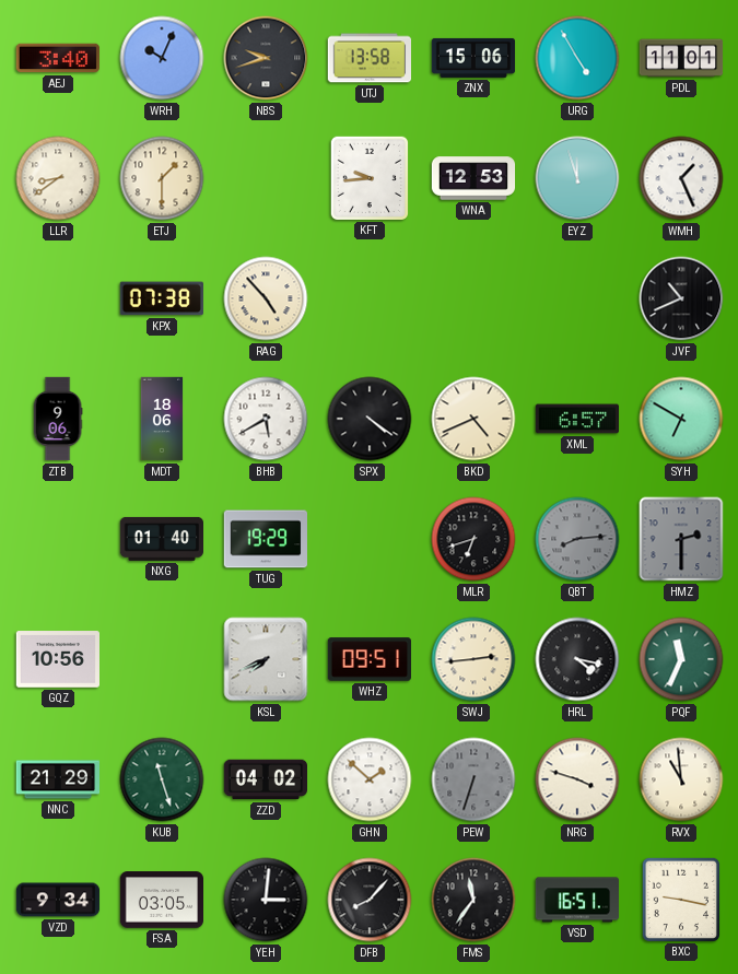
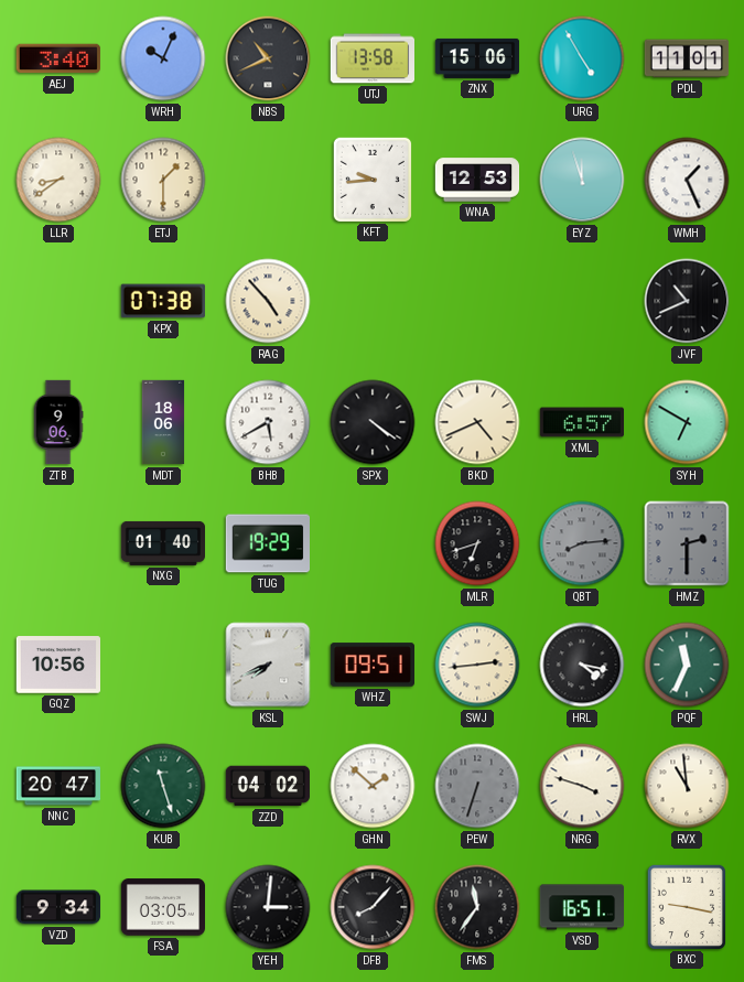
NBS: 9:42 -> 10:41 (268, 58)
NNC: 21:29 -> 20:47 (58, 786)
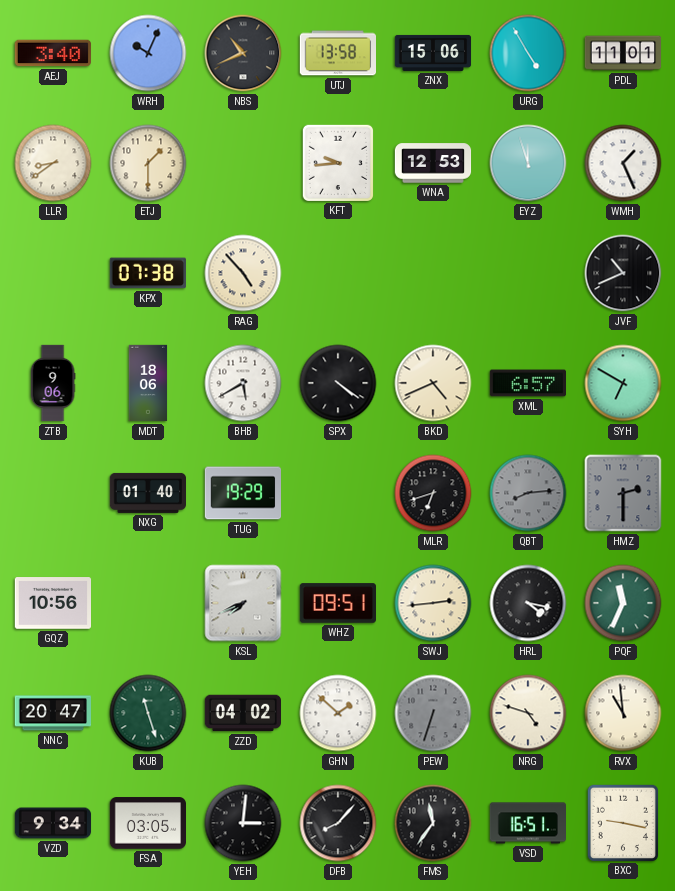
NRG: 3:48 -> 4:48 (528, 713)
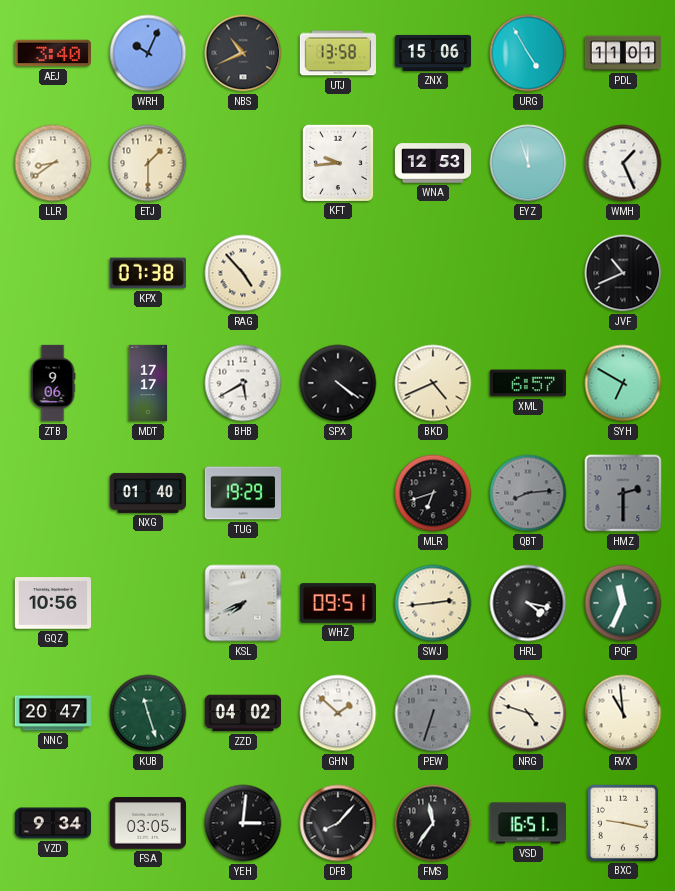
MDT: 18:06 -> 17:17 (148, 383)
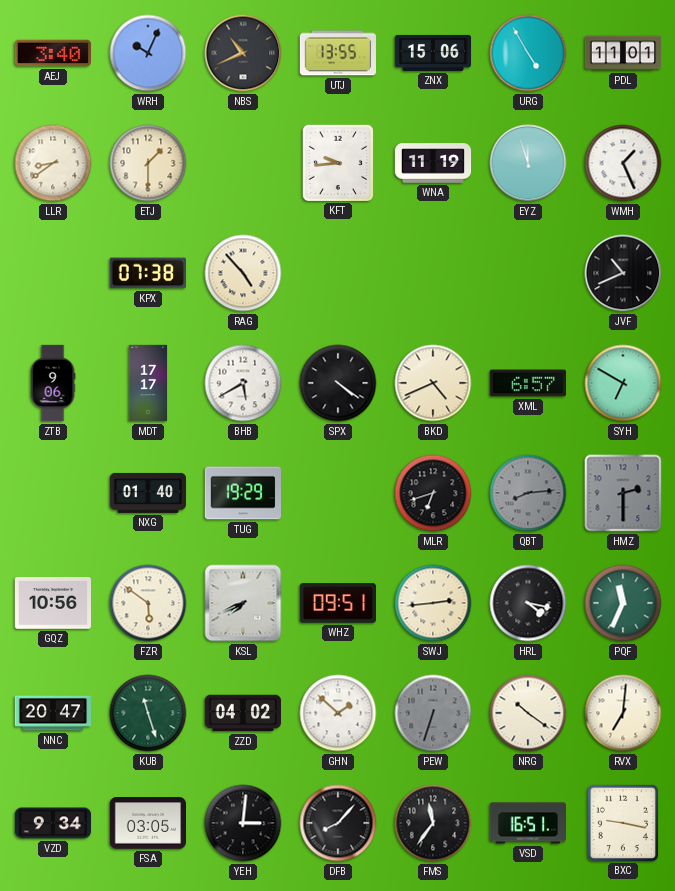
UTJ: 13:58 -> 13:55 (337, 53)
WNA: 12:53 -> 11:19 (433, 163)
FZR: none -> 5:51 (148, 603)
NRG: 4:48 -> 10:21 (528, 713)
RVX: 10:59 -> 7:01 (623, 713)
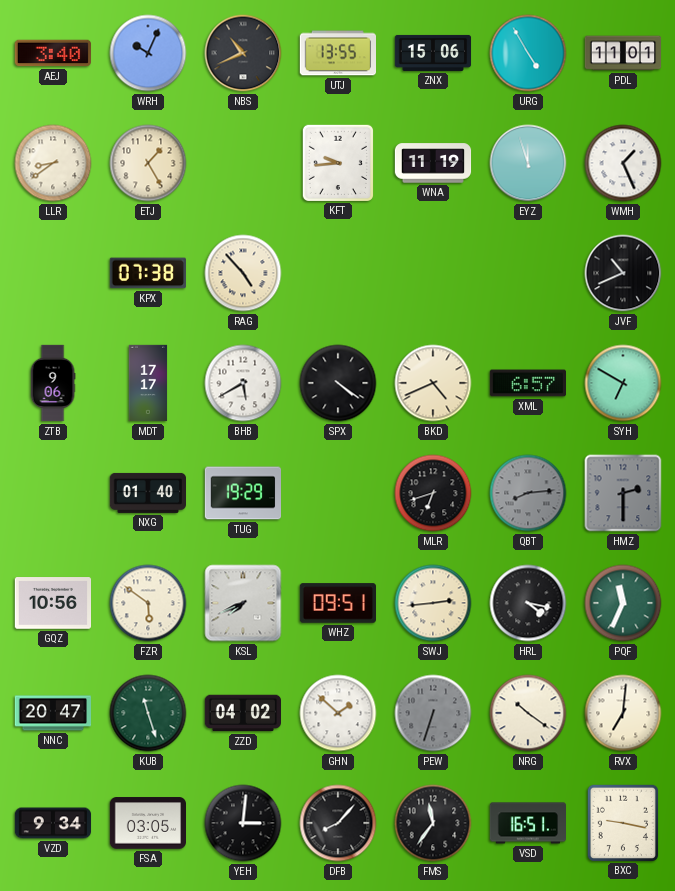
ETJ: 1:30 -> 1:25 (148, 163)
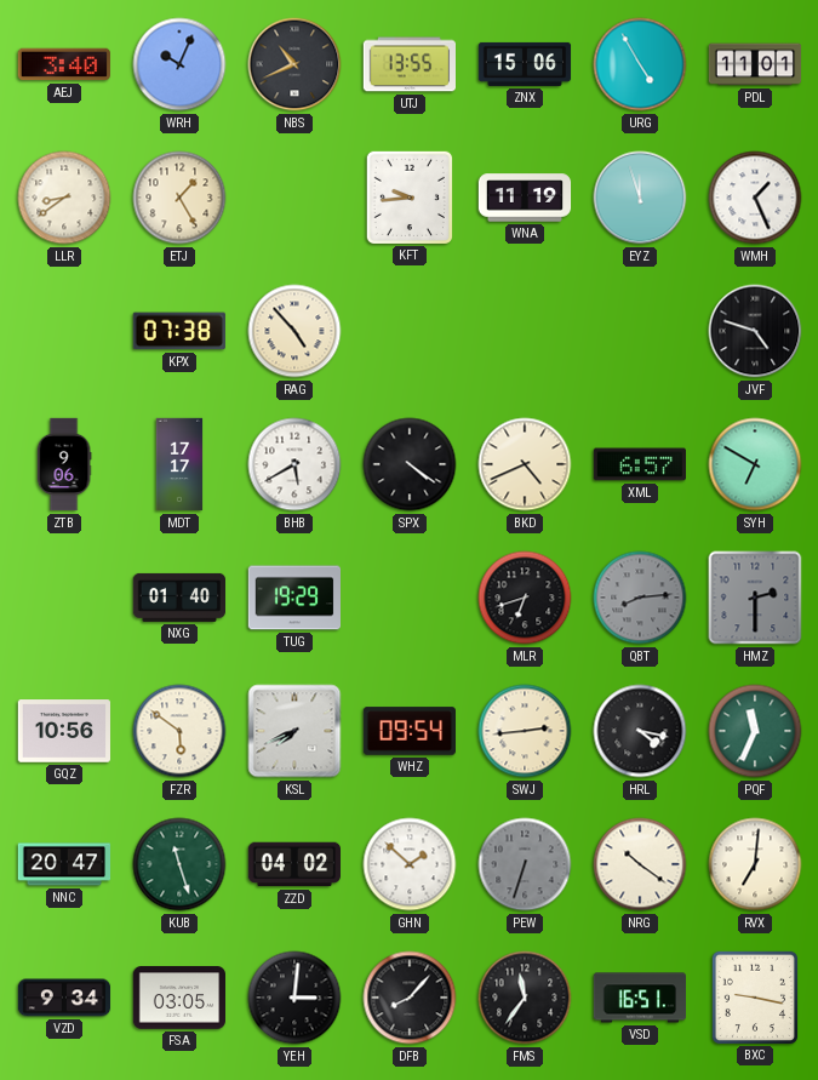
JVF: 10:41 -> 4:48 (755, 331)
WHZ: 09:51 -> 09:54 (408, 731)
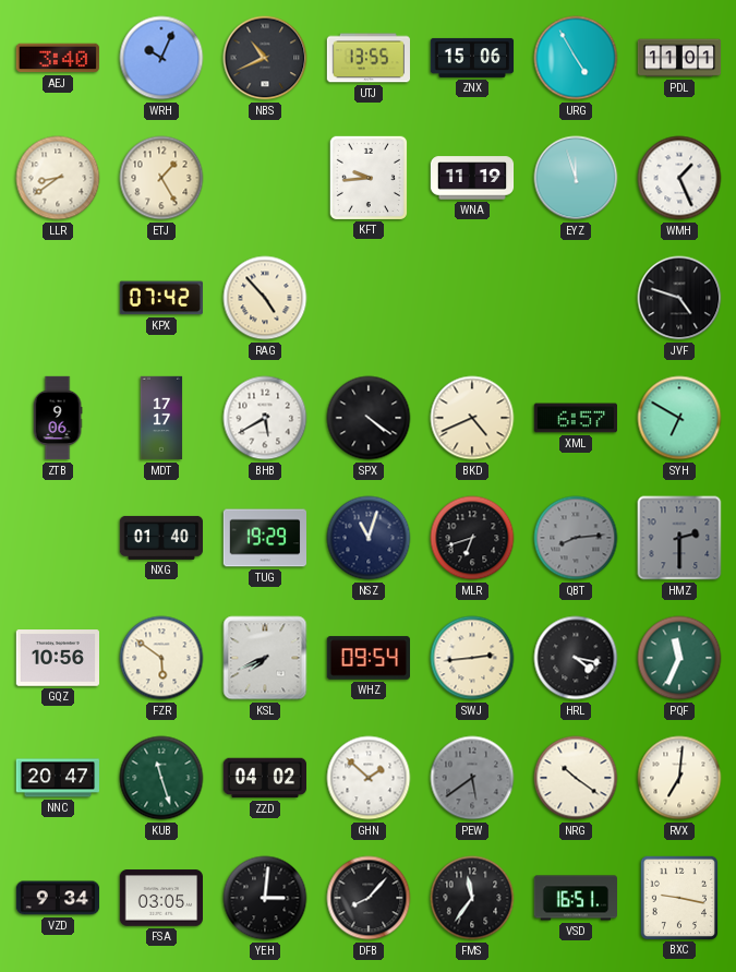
KPX: 07:38 -> 07:42 (161, 298)
NSZ: none -> 11:03 (369, 538)
PEW: 6:33 -> 5:39 (472, 778)
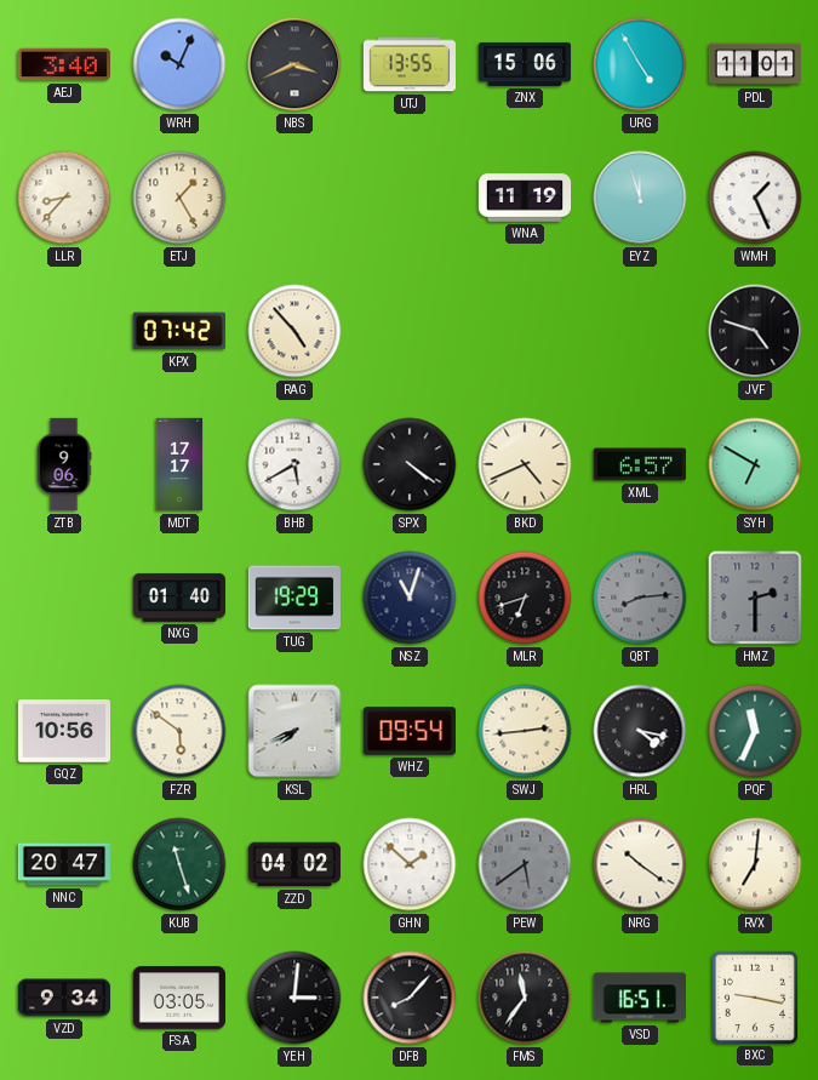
NBS: 10:41 -> 3:41 (294, 64)
LLR: 8:39 -> 8:37 (64, 198)
KFT: 9:44 -> none (367, 177)
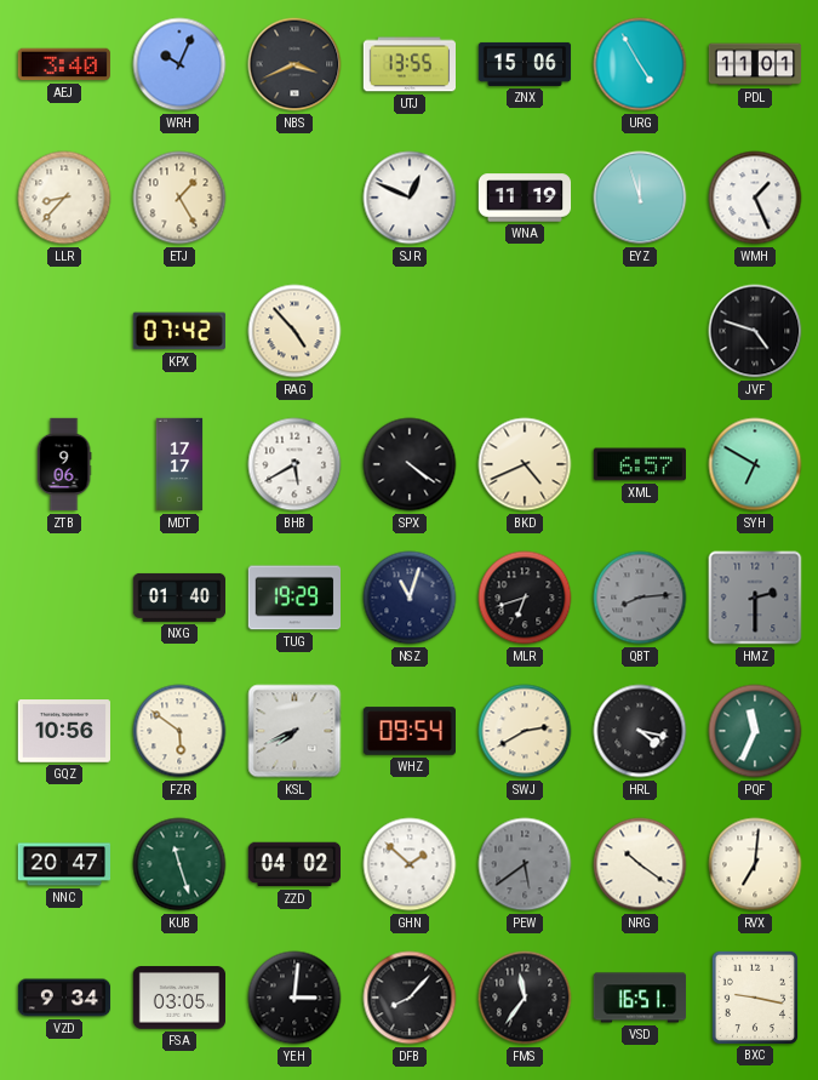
SJR: none -> 12:49 (410, 198)
SWJ: 2:44 -> 2:40 (525, 731)
